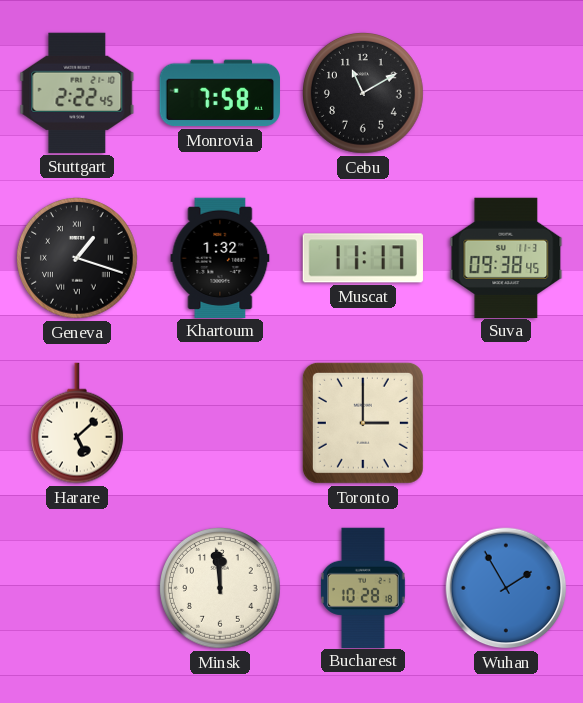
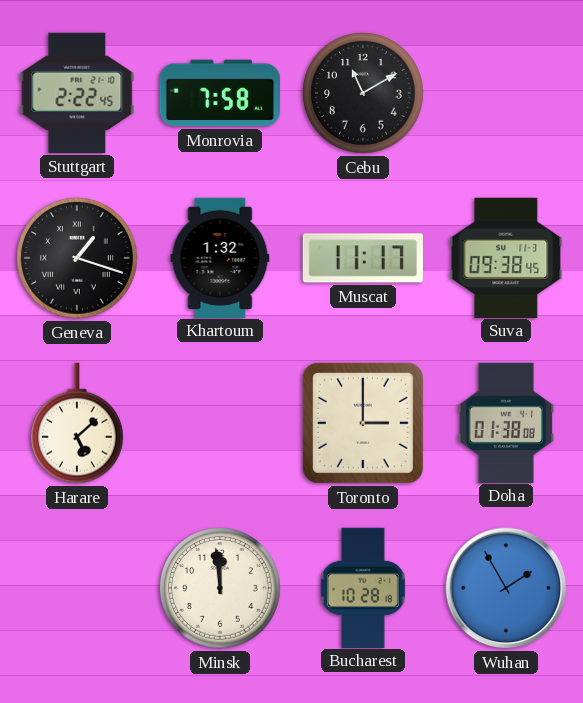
Doha: none -> 01:38 (506, 422)
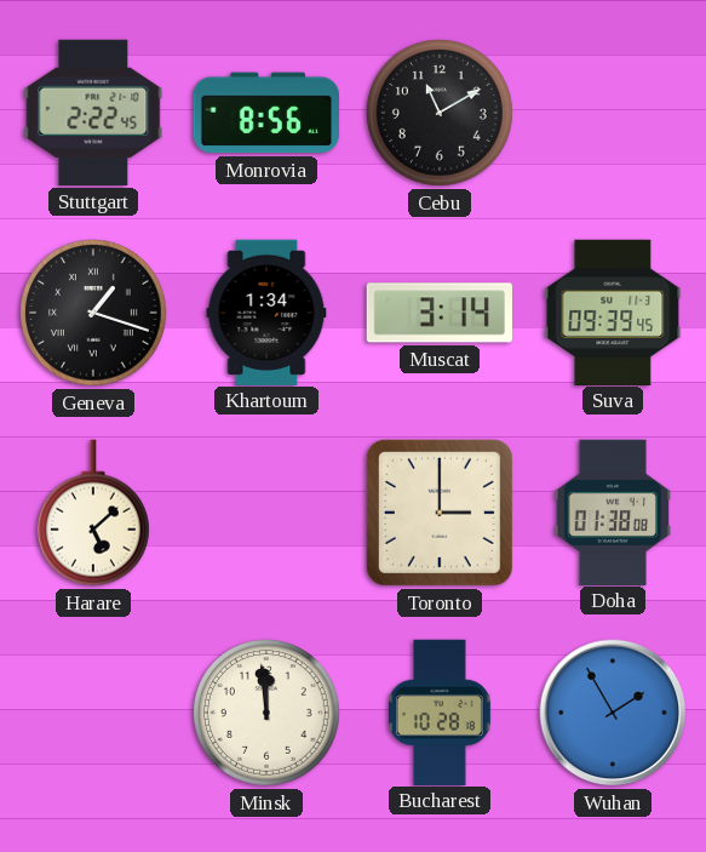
Monrovia: 7:58 -> 8:56 (266, 113)
Khartoum: 1:32 -> 1:34 (266, 311)
Muscat: 11:17 -> 3:14 (440, 313)
Suva: 09:38 -> 09:39 (613, 311)
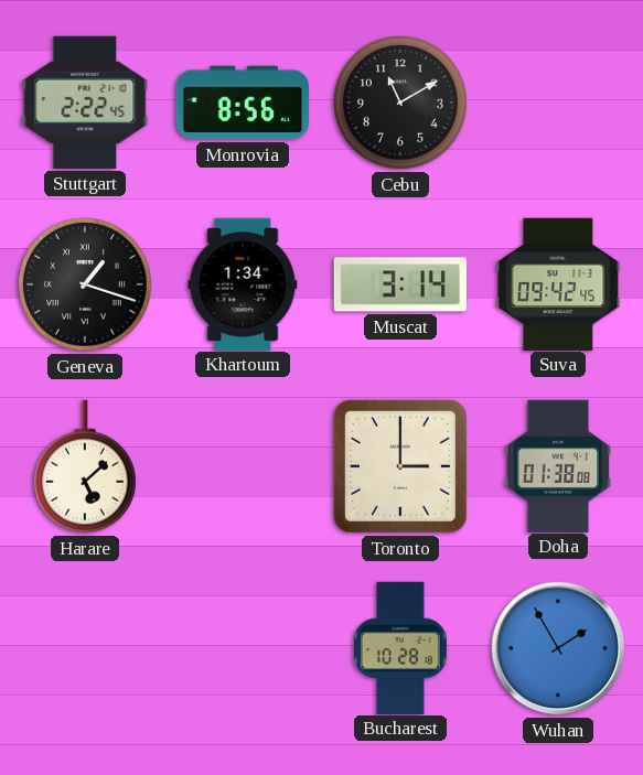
Suva: 09:39 -> 09:42 (558, 283)
Minsk: 11:59 -> none (268, 714)
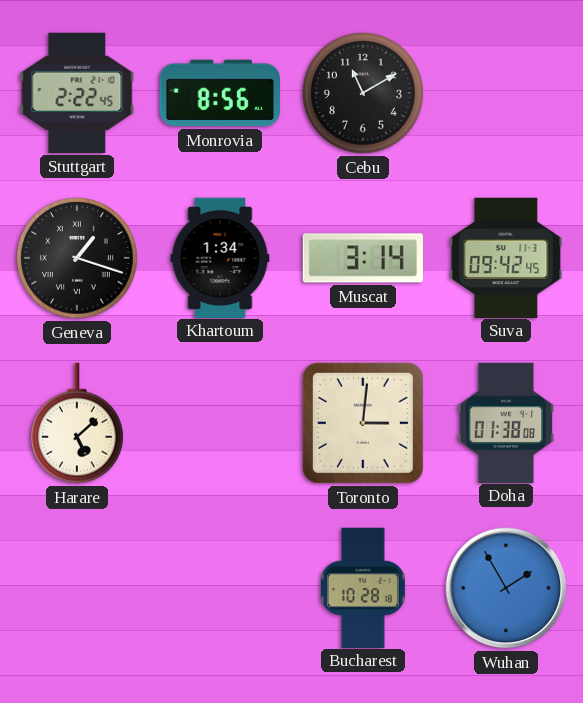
Toronto: 3:00 -> 3:01 (363, 423)
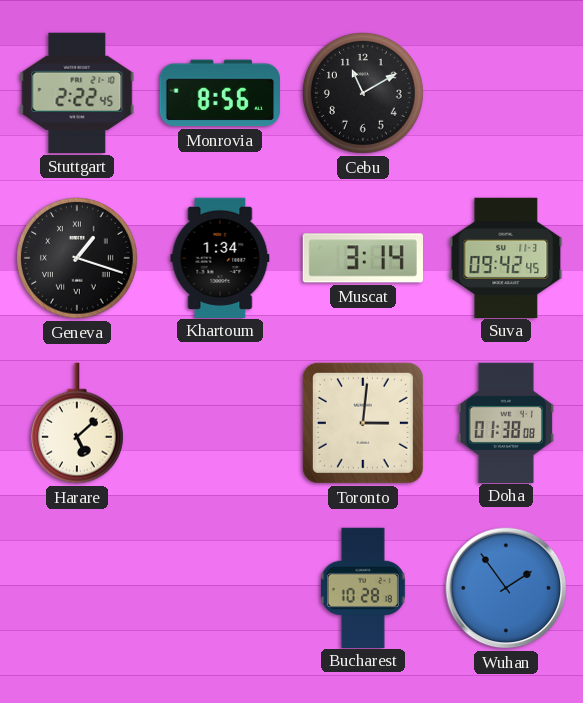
Wuhan: 1:55 -> 1:54 (506, 588)
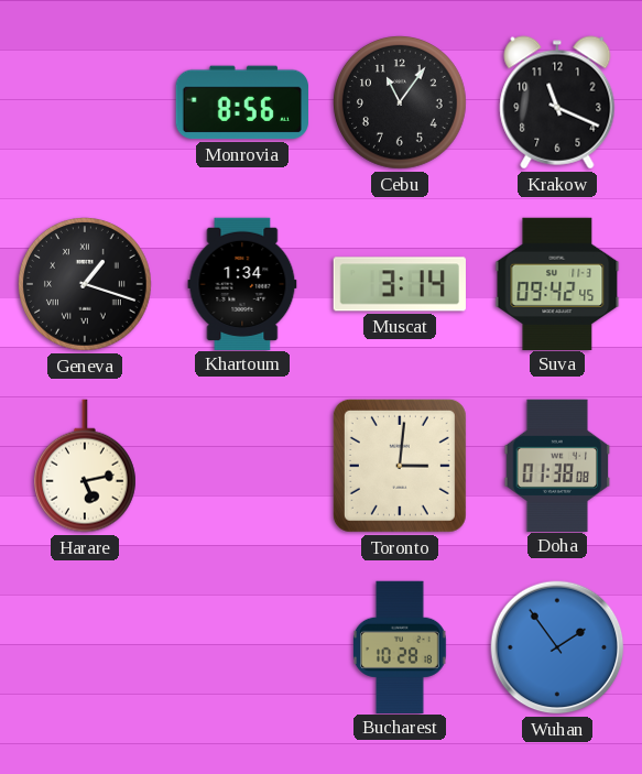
Stuttgart: 2:22 -> none (77, 93)
Cebu: 11:10 -> 11:06 (401, 103)
Krakow: none -> 11:19 (557, 102)
Harare: 5:08 -> 5:13 (85, 466)
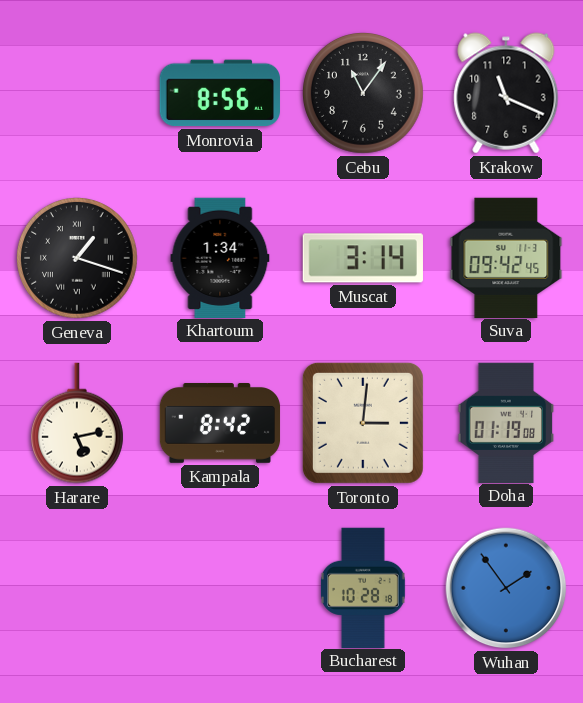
Kampala: none -> 8:42 (220, 423)
Doha: 01:38 -> 01:19 (506, 422)
